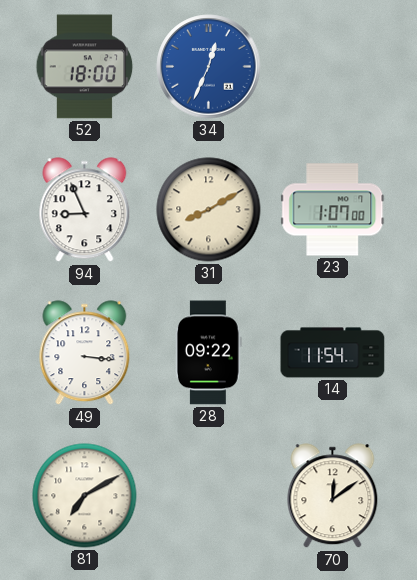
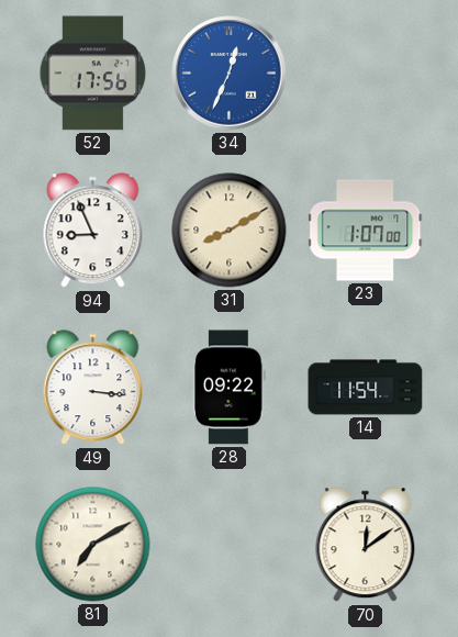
52: 18:00 -> 17:56 (93, 74)
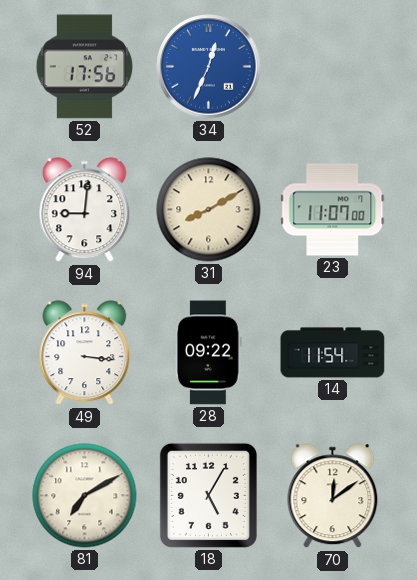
94: 8:56 -> 9:01 (85, 210)
23: 1:07 -> 11:07 (333, 210)
18: none -> 5:05 (208, 495)
